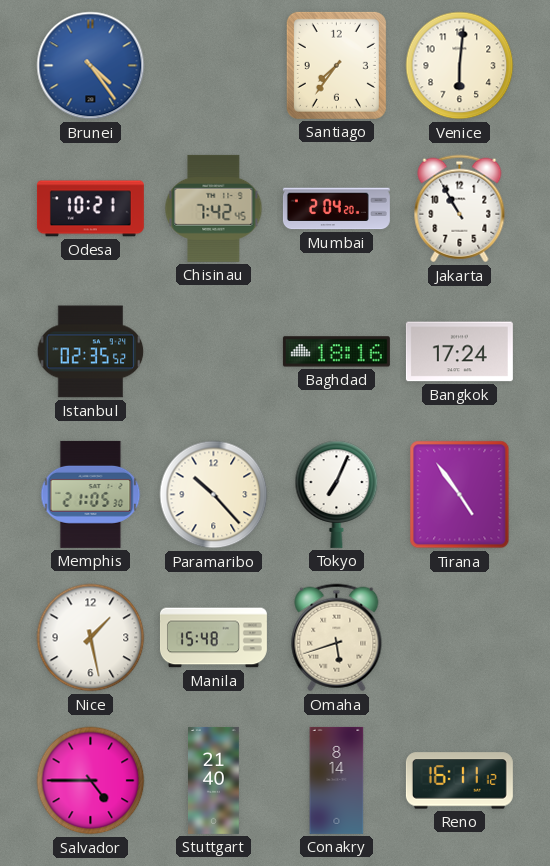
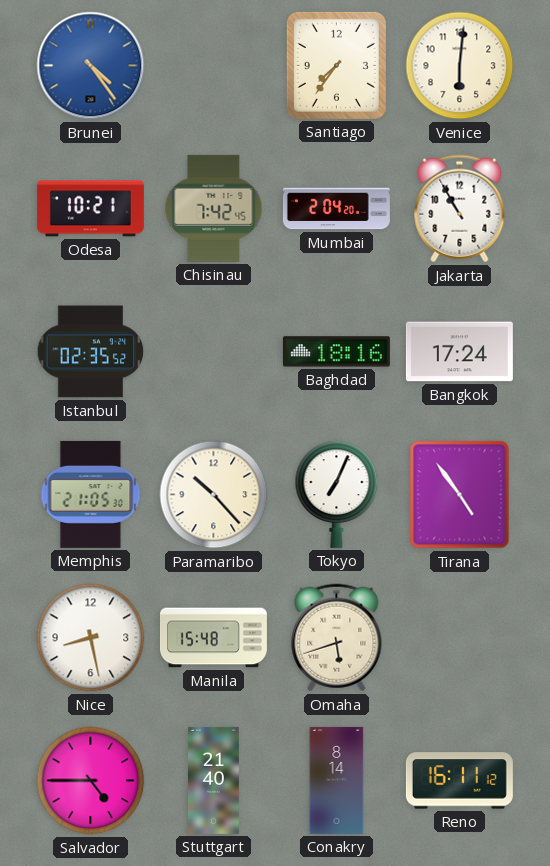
Nice: 1:28 -> 8:28 (91, 638)
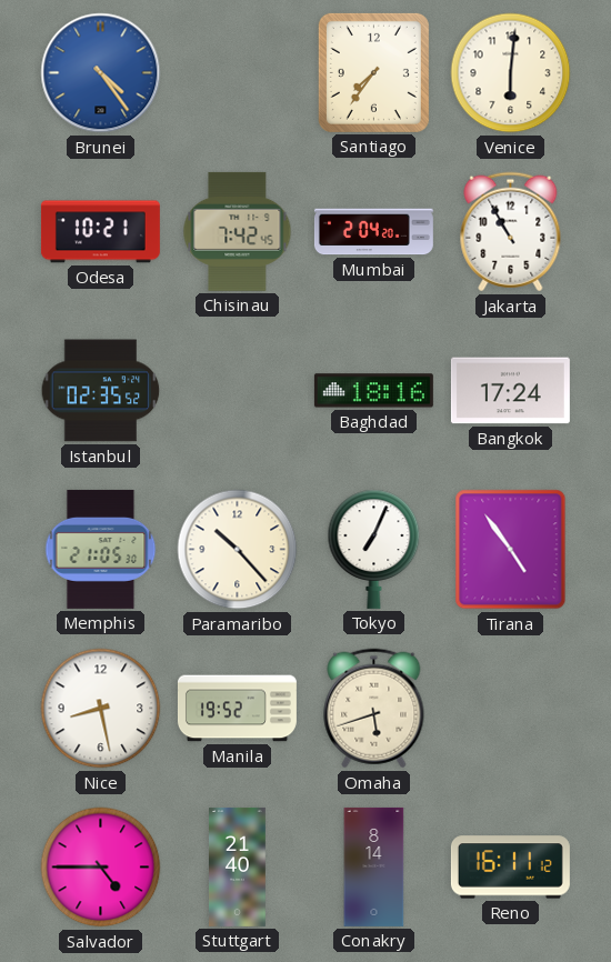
Manila: 15:48 -> 19:52 (237, 709)
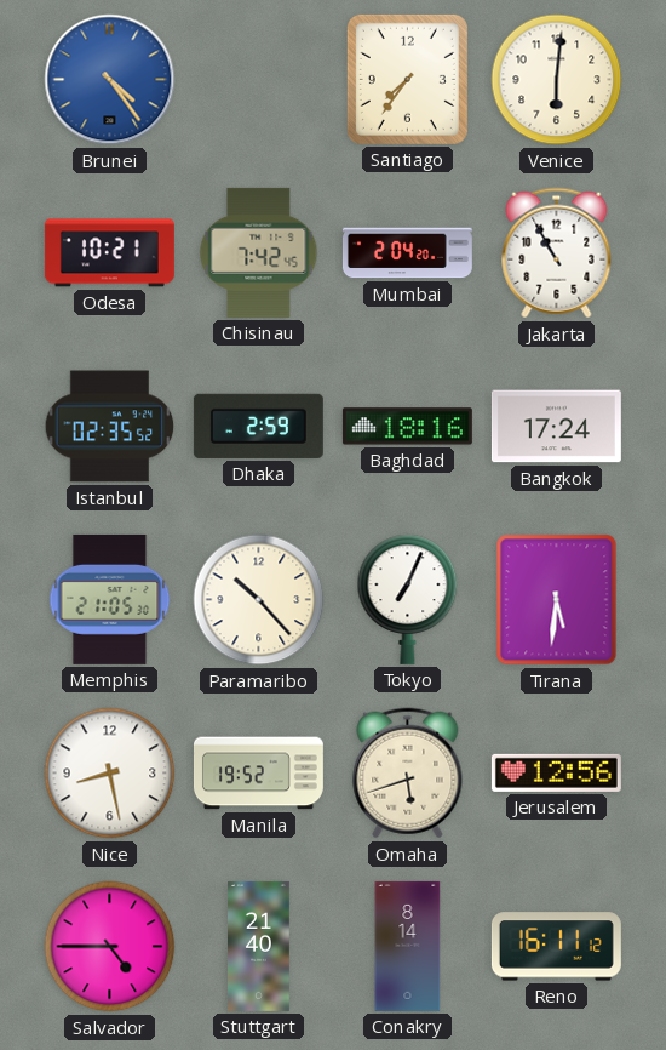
Dhaka: none -> 2:59 (258, 426)
Tirana: 4:54 -> 5:31 (557, 600)
Jerusalem: none -> 12:56 (556, 772)
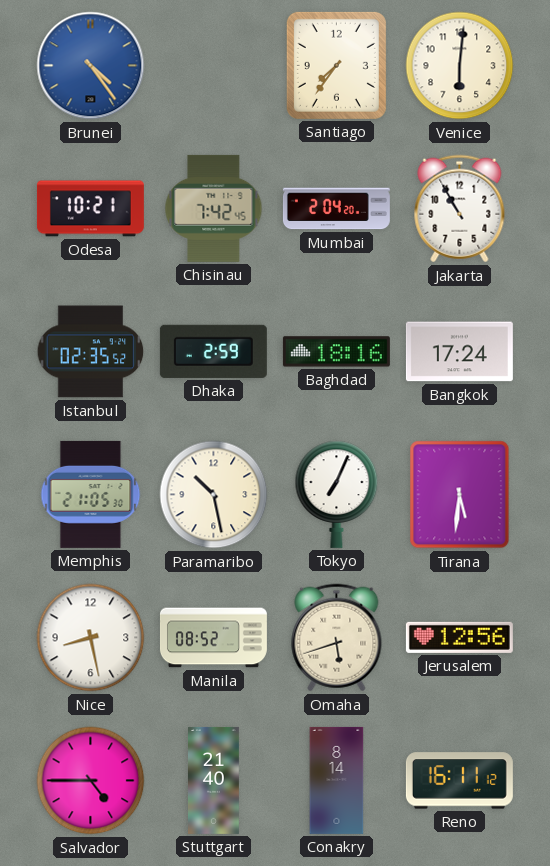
Paramaribo: 10:23 -> 10:28 (214, 495)
Manila: 19:52 -> 08:52 (213, 638)
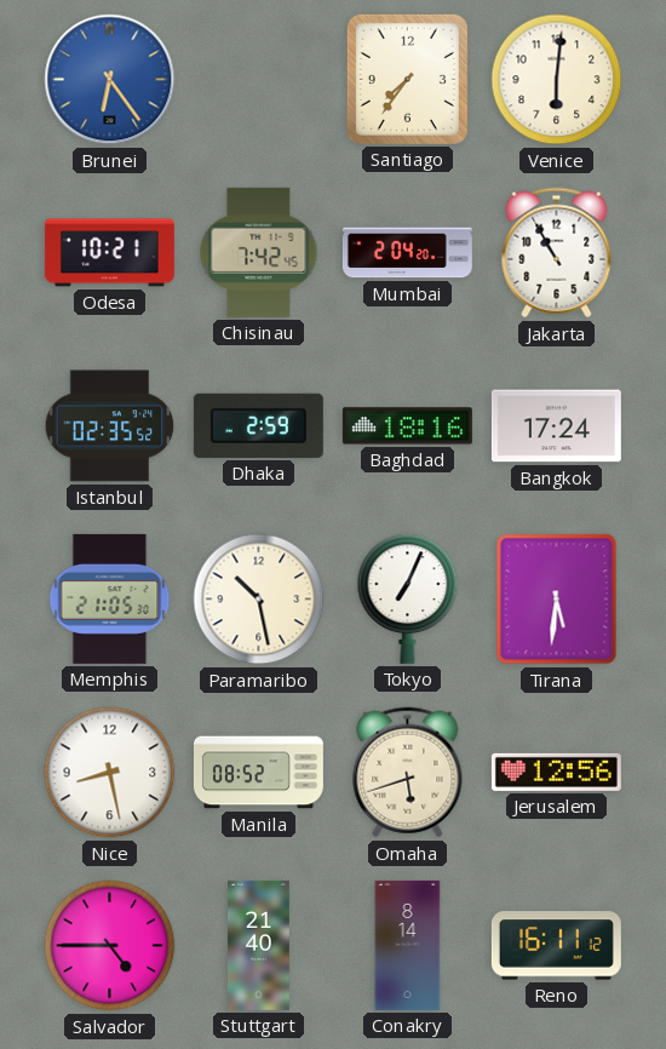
Brunei: 4:24 -> 6:24 (110, 80)
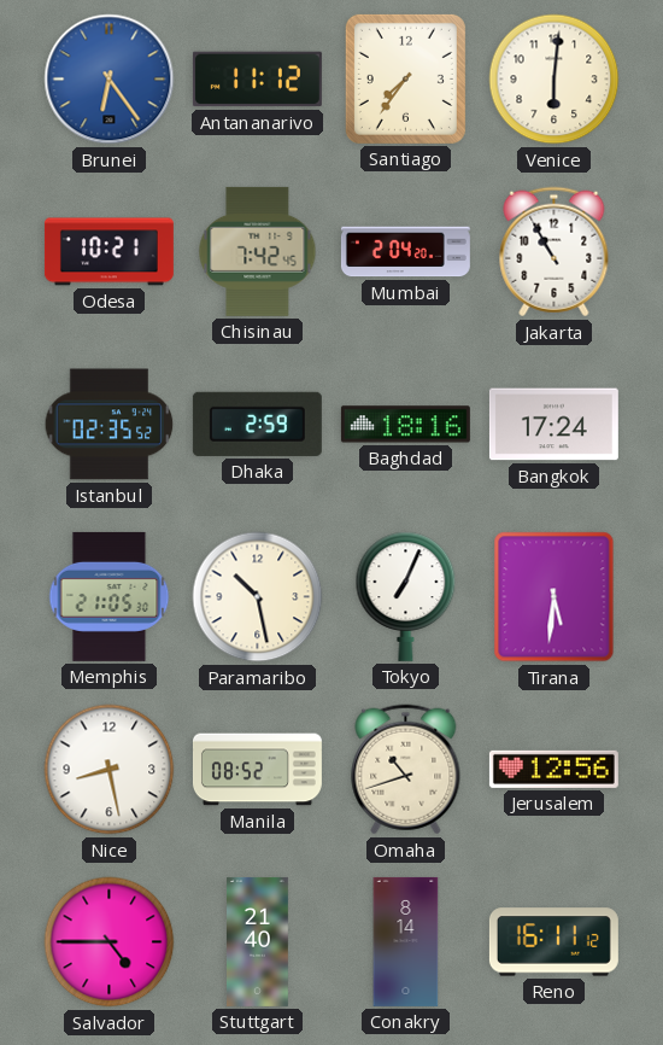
Antananarivo: none -> 11:12 (257, 80)
Omaha: 5:42 -> 10:42 (406, 770)
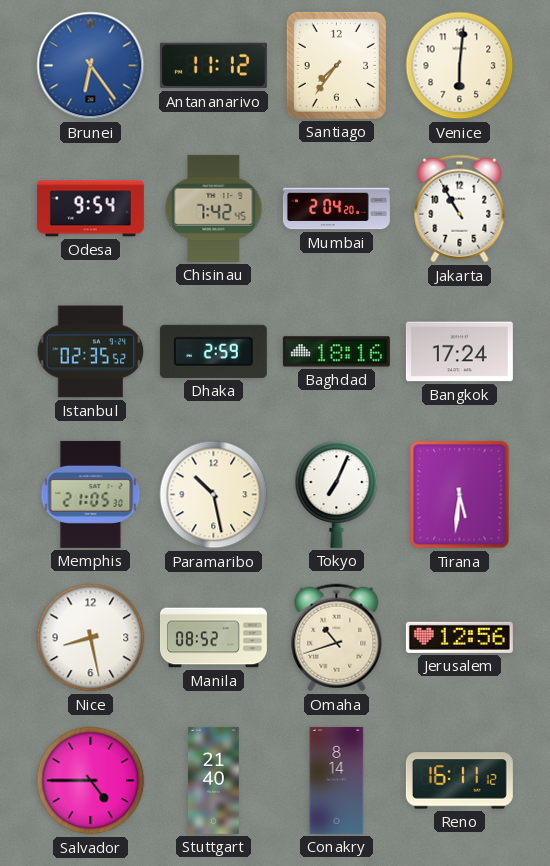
Odesa: 10:21 -> 9:54 (90, 209)
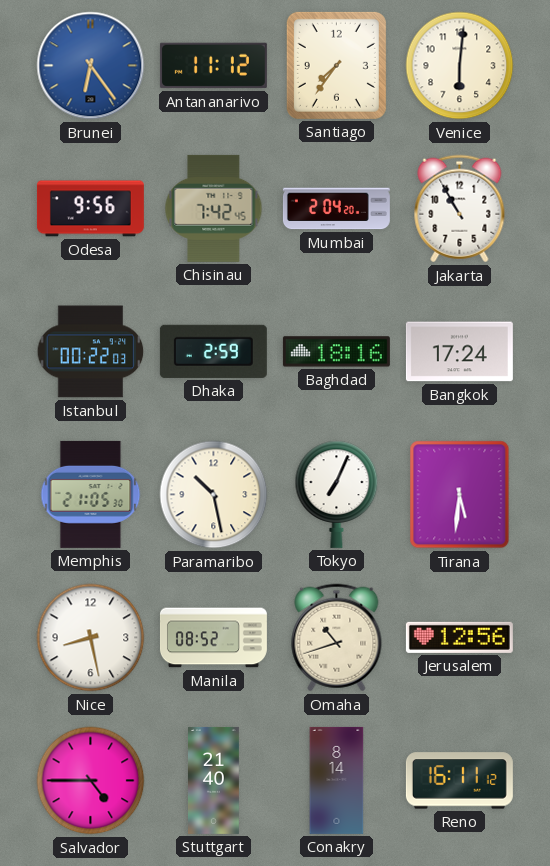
Odesa: 9:54 -> 9:56 (90, 209)
Istanbul: 02:35 -> 00:22 (91, 352)
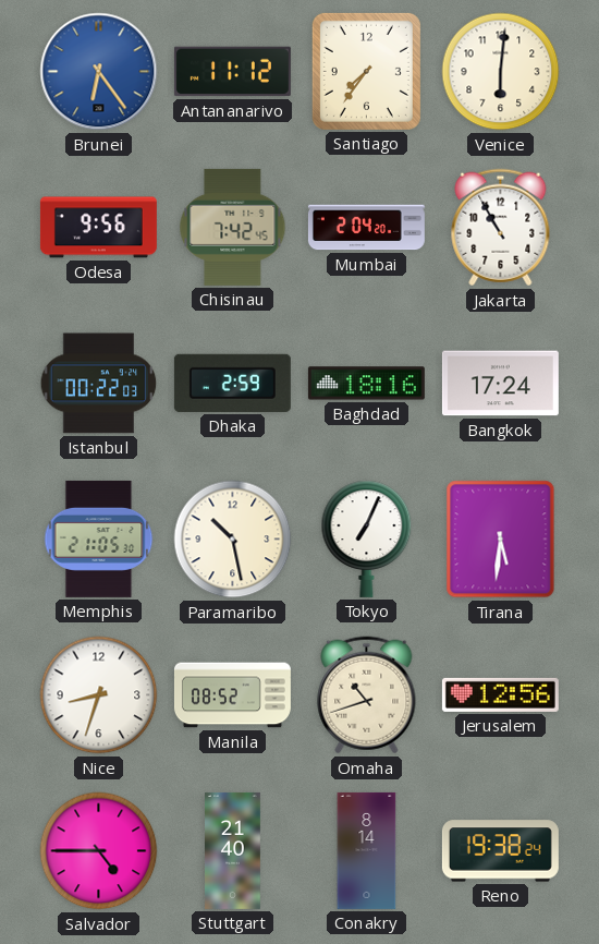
Nice: 8:28 -> 8:33 (99, 695)
Reno: 16:11 -> 19:38 (500, 851)
